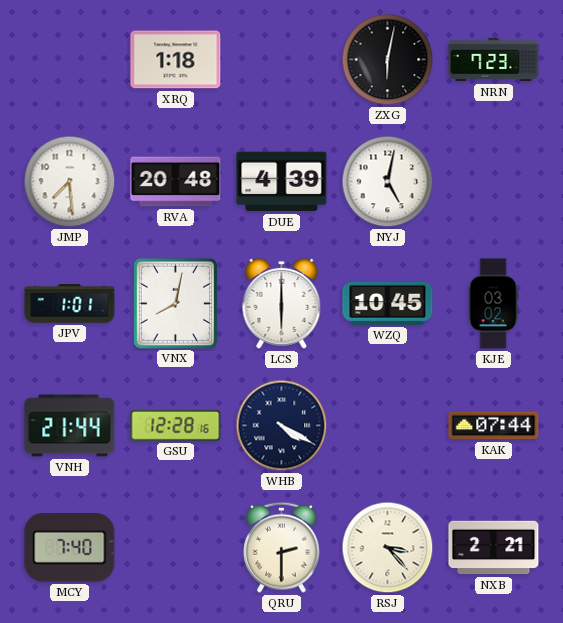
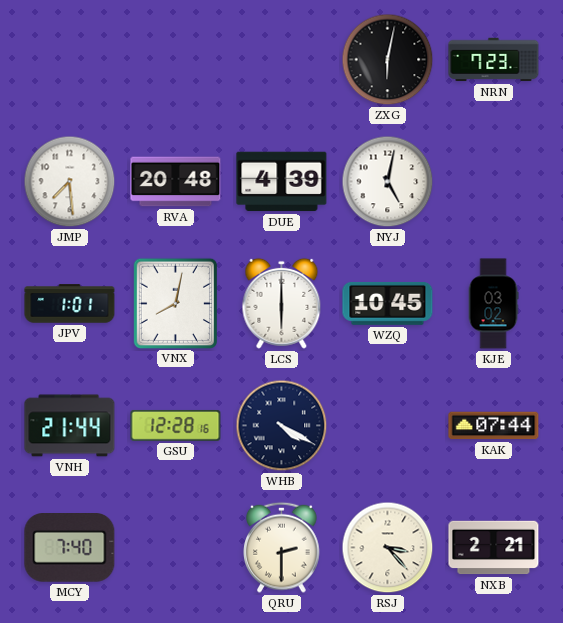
XRQ: 1:18 -> none (176, 60)
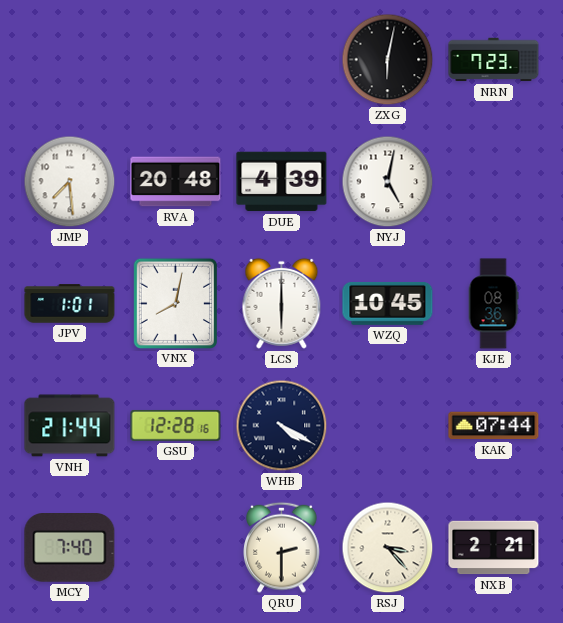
KJE: 03:02 -> 08:36 (493, 304)
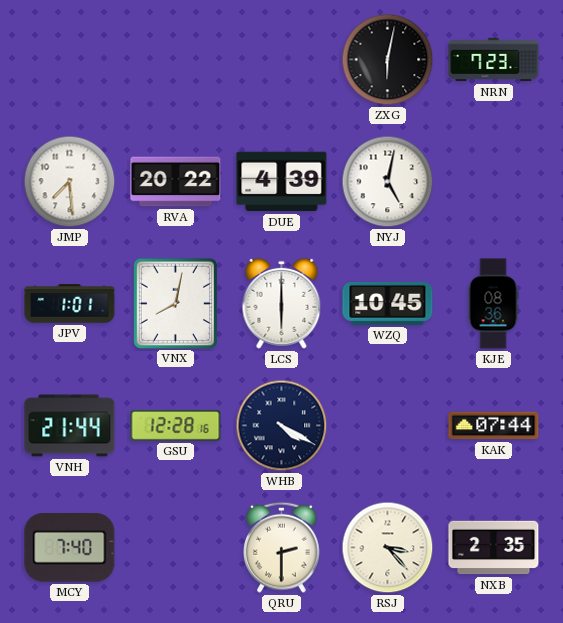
RVA: 20:48 -> 20:22 (176, 182)
NXB: 2:21 -> 2:35 (494, 548)
